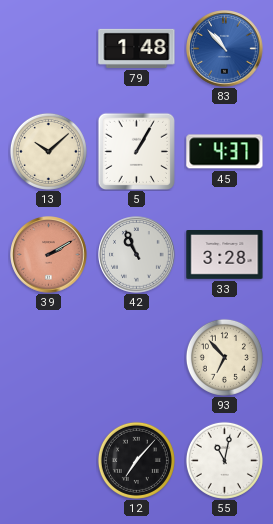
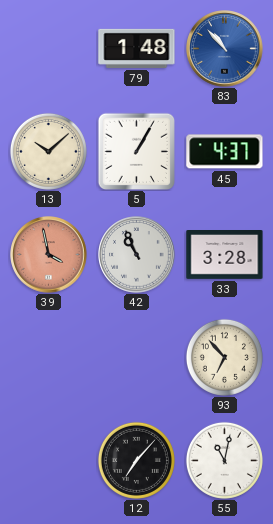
39: 2:10 -> 3:58 (49, 255)
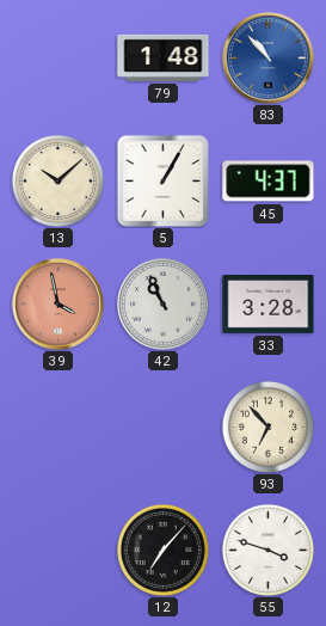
55: 11:02 -> 3:48 (267, 550)
